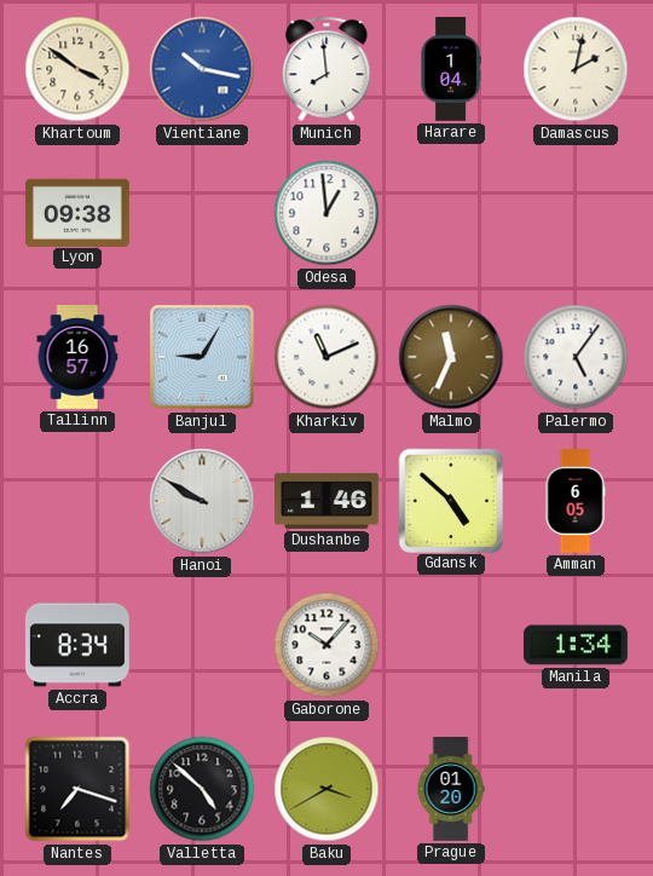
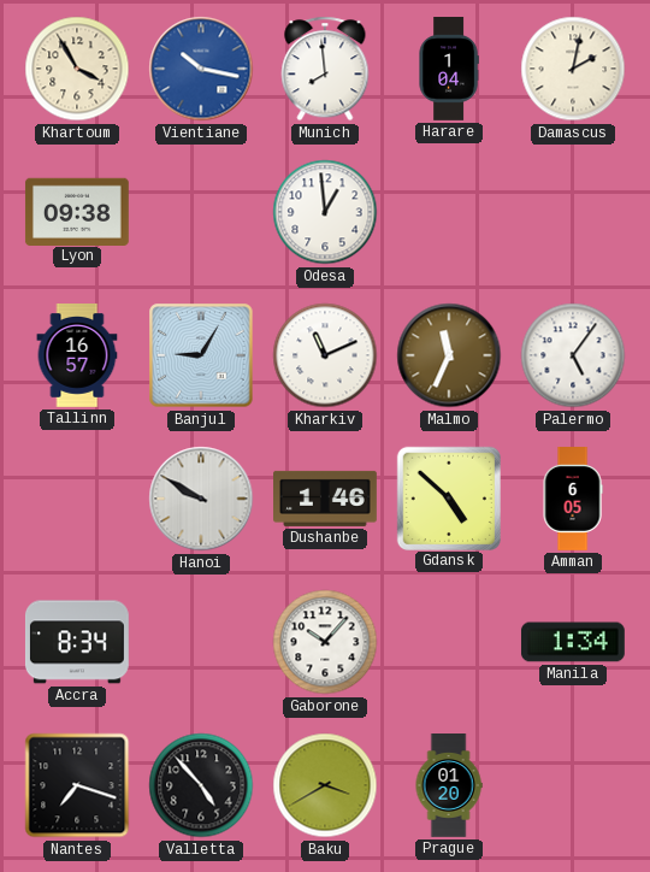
Khartoum: 3:51 -> 3:55 (77, 69)
Valletta: 4:52 -> 4:53 (201, 785)
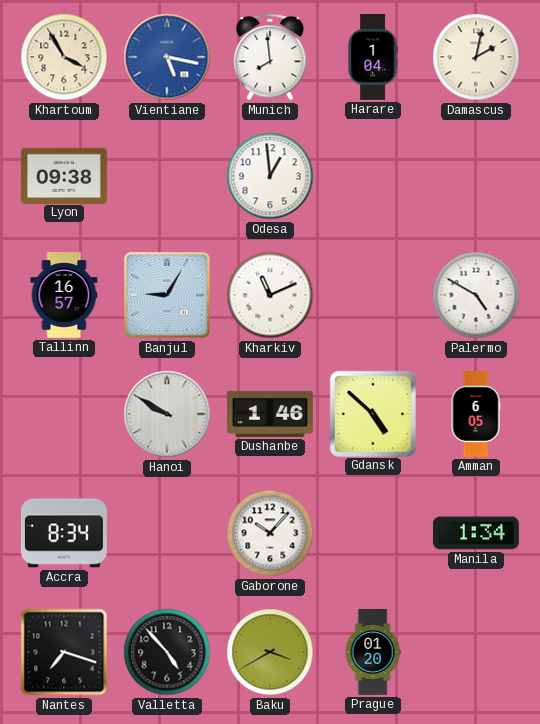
Vientiane: 10:17 -> 5:17 (167, 57)
Malmo: 11:34 -> none (449, 355)
Palermo: 5:06 -> 4:50 (476, 295)
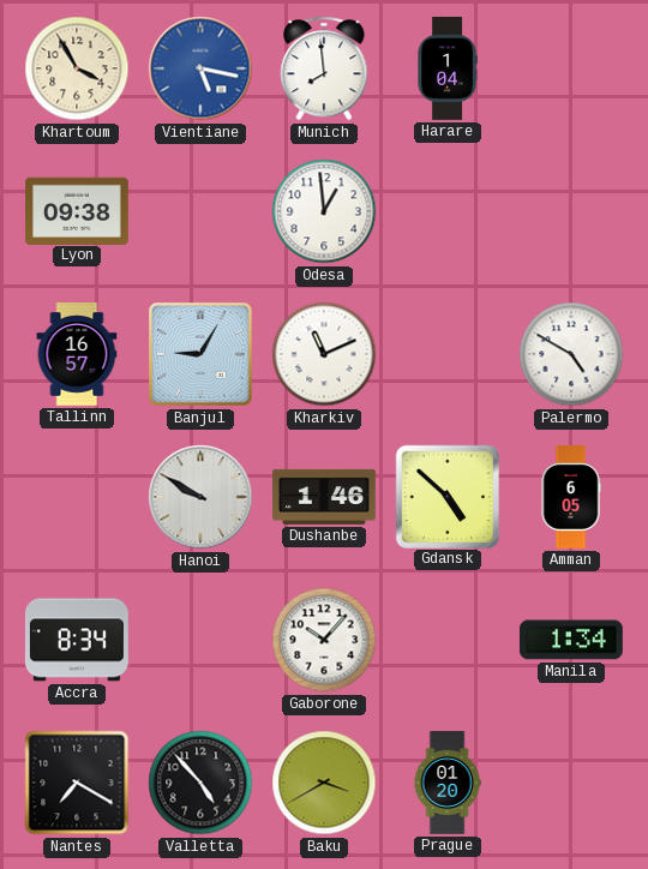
Damascus: 2:02 -> none (476, 57)
Nantes: 7:18 -> 7:20 (77, 783)
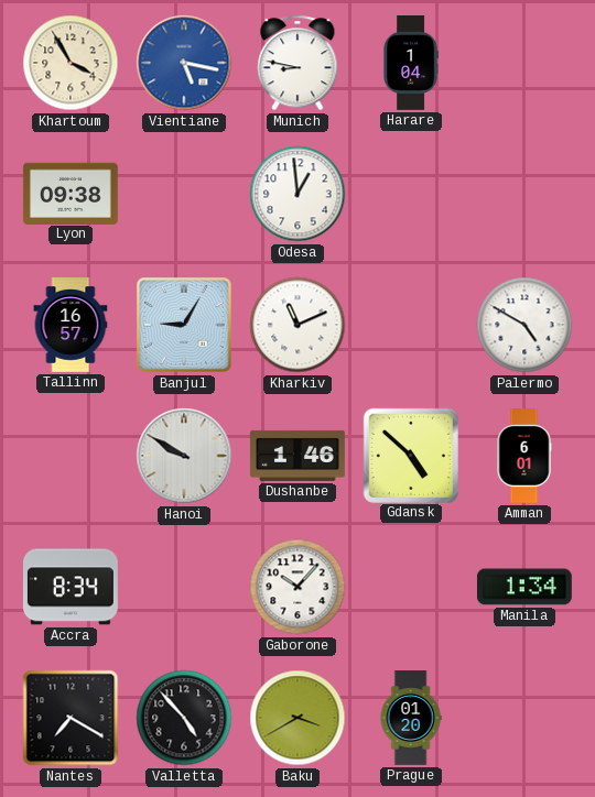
Munich: 7:59 -> 8:47 (297, 63)
Amman: 6:05 -> 6:01 (524, 457)
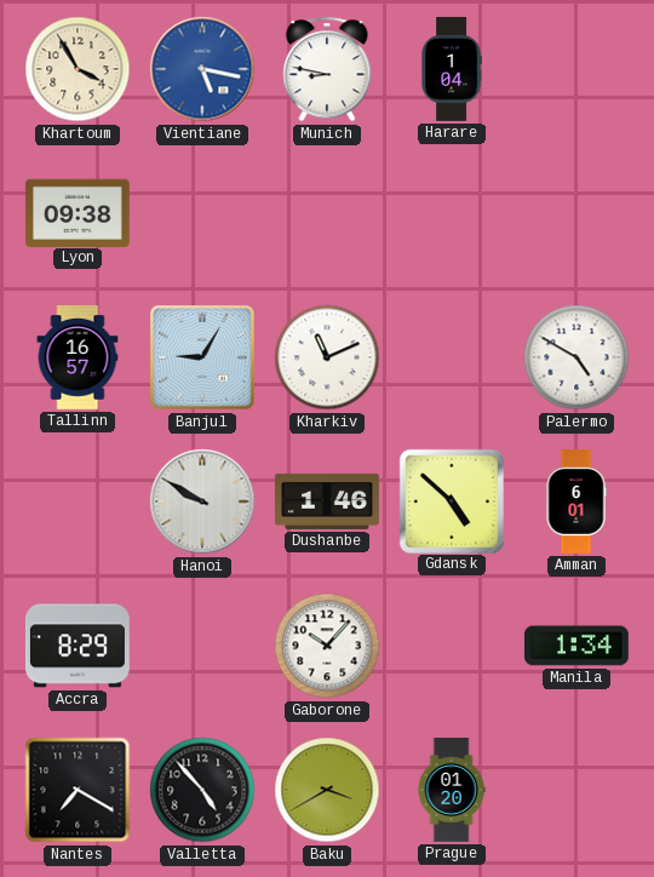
Odesa: 12:59 -> none (297, 194)
Accra: 8:34 -> 8:29 (78, 646)
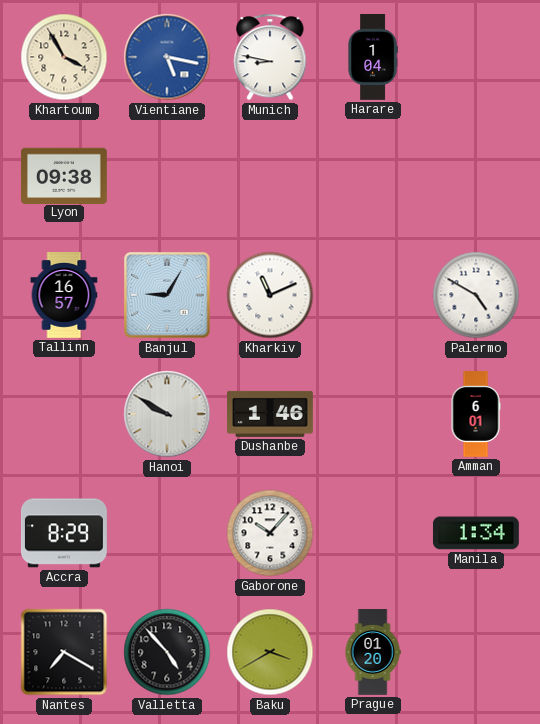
Gdansk: 4:52 -> none (451, 500)
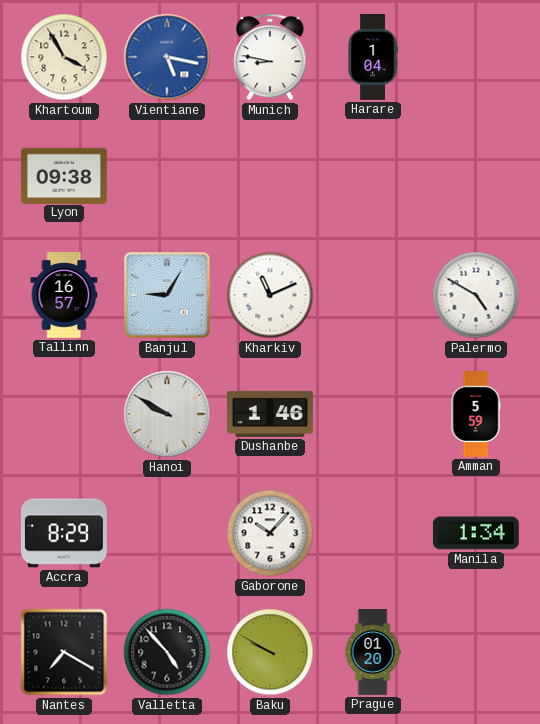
Amman: 6:01 -> 5:59 (476, 415)
Baku: 3:40 -> 9:50 (270, 652)
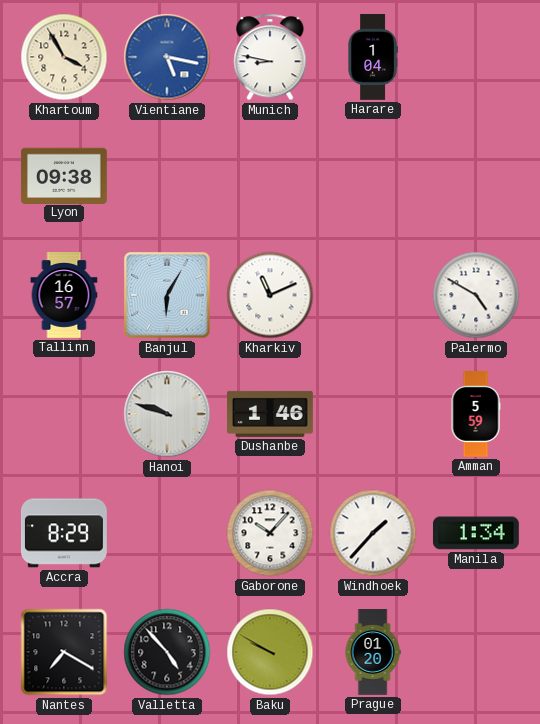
Banjul: 9:05 -> 6:05 (167, 295)
Hanoi: 9:50 -> 9:48 (167, 414)
Windhoek: none -> 1:37 (373, 533)
